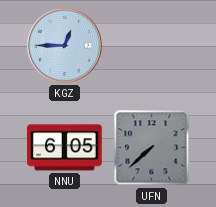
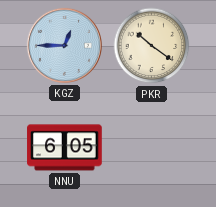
PKR: none -> 10:21 (152, 46)
UFN: 7:38 -> none (152, 148)
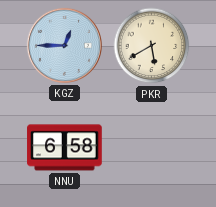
PKR: 10:21 -> 5:40 (152, 46)
NNU: 6:05 -> 6:58 (65, 148)
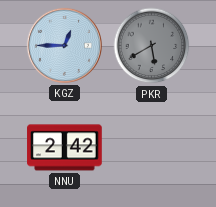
PKR dial: cream -> grey (152, 46)
NNU: 6:58 -> 2:42 (65, 148)
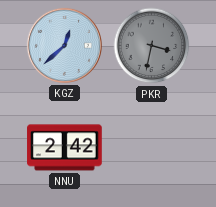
KGZ: 12:45 -> 12:38 (64, 45)
PKR: 5:40 -> 3:32 (152, 46)
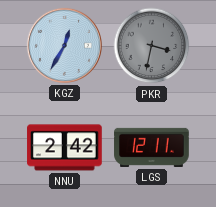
KGZ: 12:38 -> 12:35 (64, 45)
LGS: none -> 12:11 (152, 147)
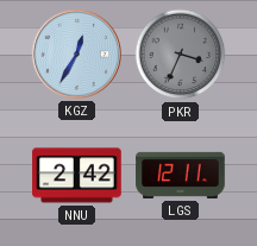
PKR: 3:32 -> 3:34 (181, 55)
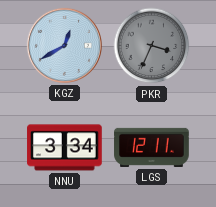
KGZ: 12:35 -> 12:40 (64, 45)
NNU: 2:42 -> 3:34 (65, 148)
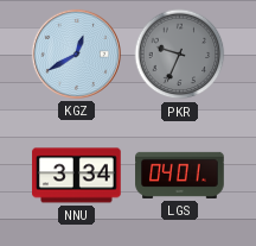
PKR: 3:34 -> 9:34 (180, 55)
LGS: 12:11 -> 04:01 (180, 175)
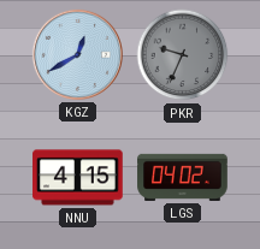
NNU: 3:34 -> 4:15 (78, 178)
LGS: 04:01 -> 04:02 (183, 177)
